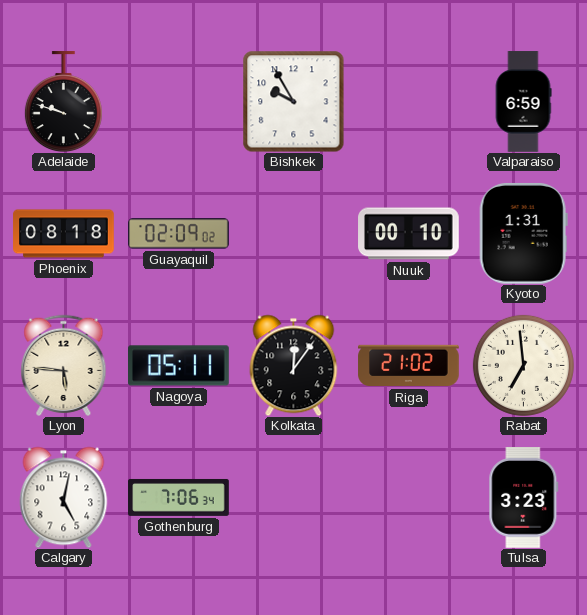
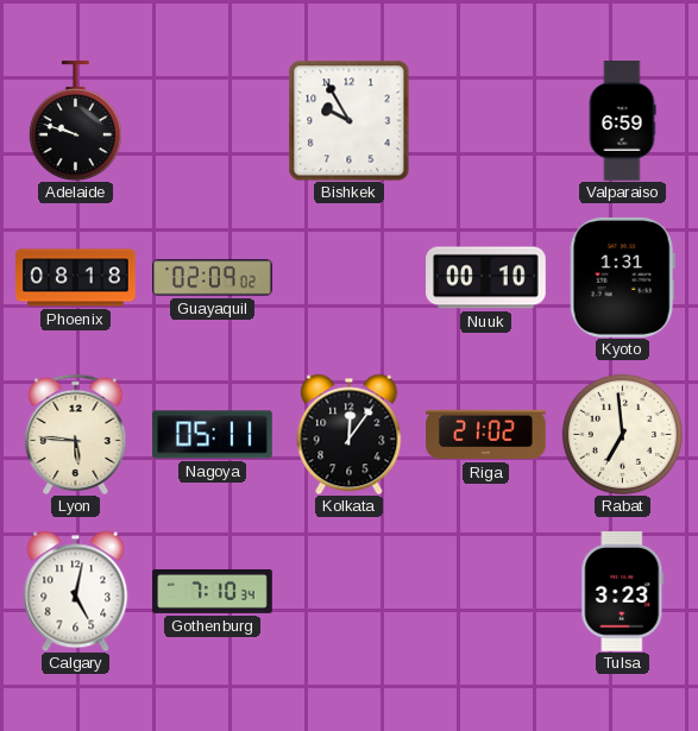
Gothenburg: 7:06 -> 7:10 (213, 591)
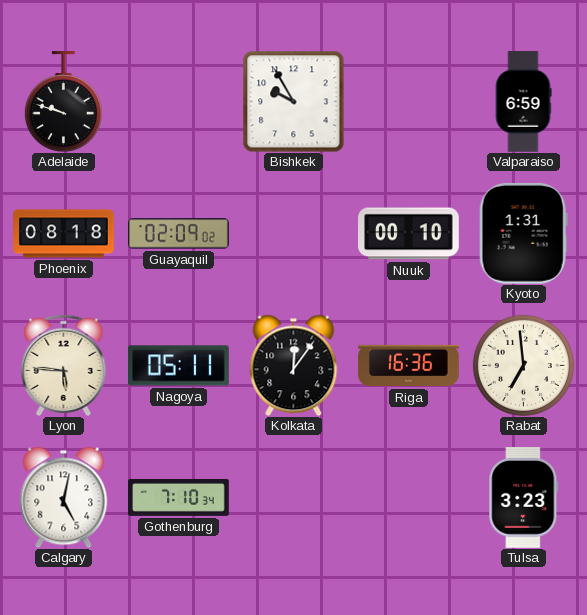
Riga: 21:02 -> 16:36 (409, 366)
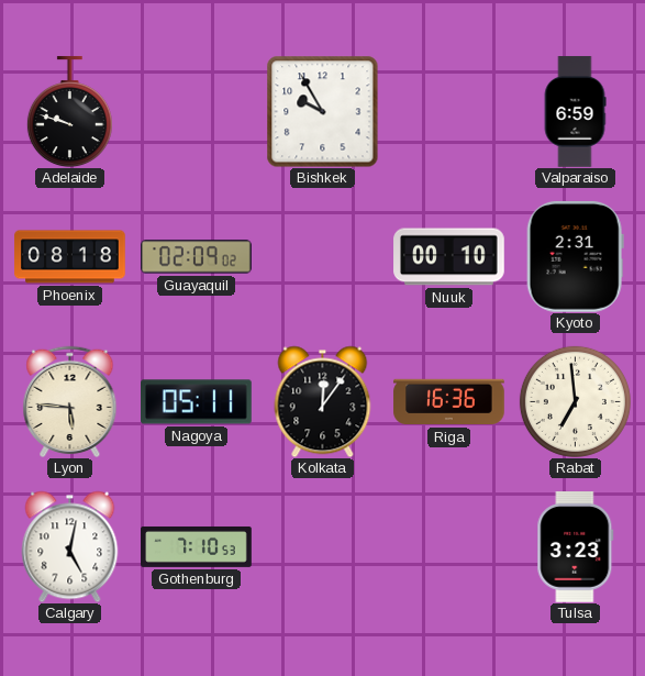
Kyoto: 1:31 -> 2:31 (575, 256)
Gothenburg: 7:10:34 -> 7:10:53 (197, 546)
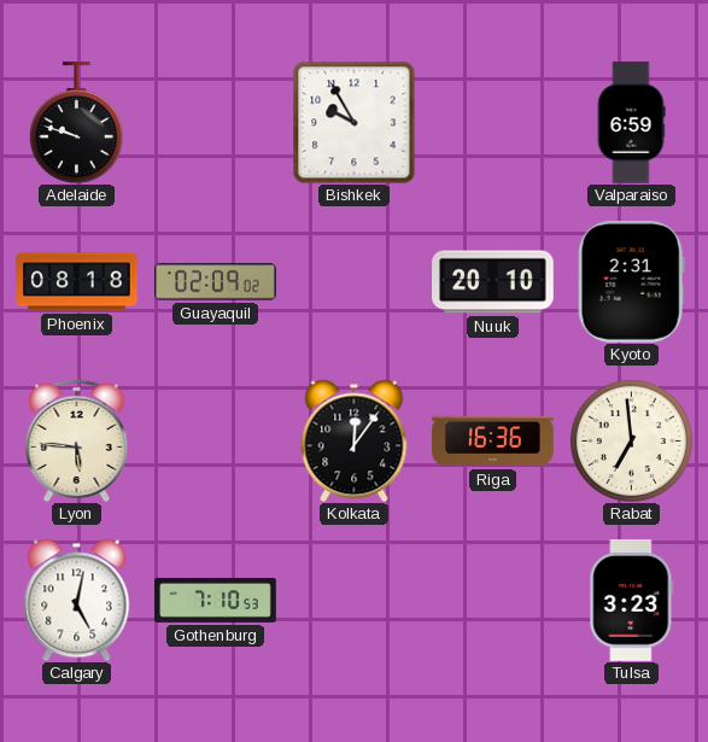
Nuuk: 00:10 -> 20:10 (493, 282)
Nagoya: 05:11 -> none (197, 402)
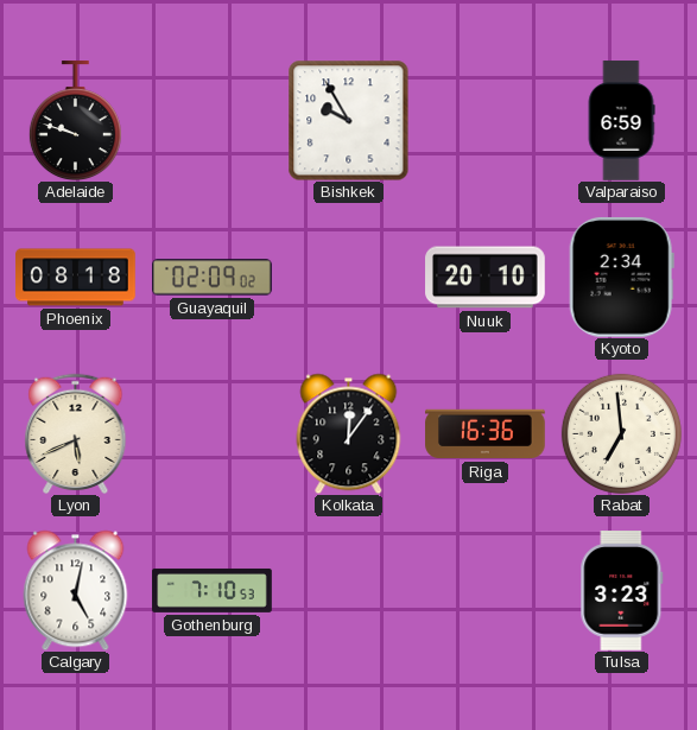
Kyoto: 2:31 -> 2:34 (621, 277)
Lyon: 5:46 -> 5:41 (76, 433)
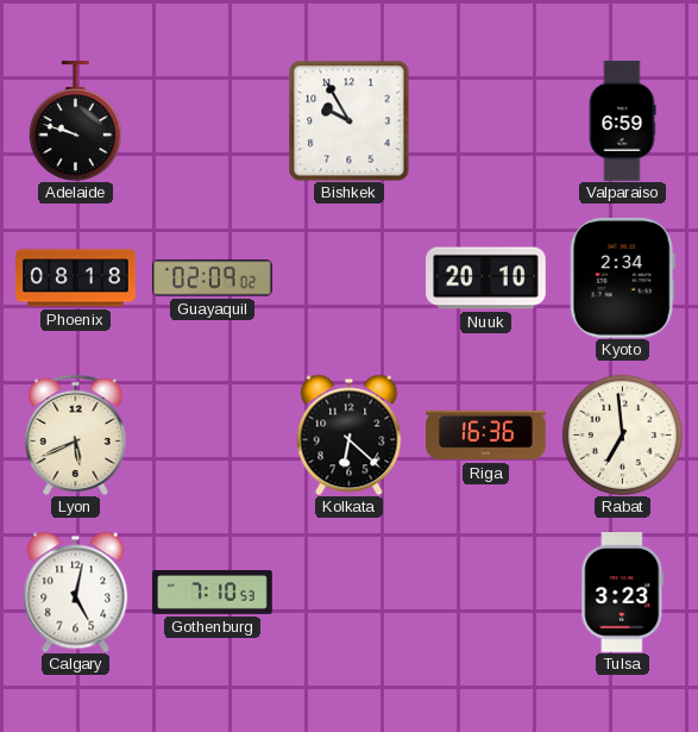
Kolkata: 12:06 -> 6:22 (350, 434)
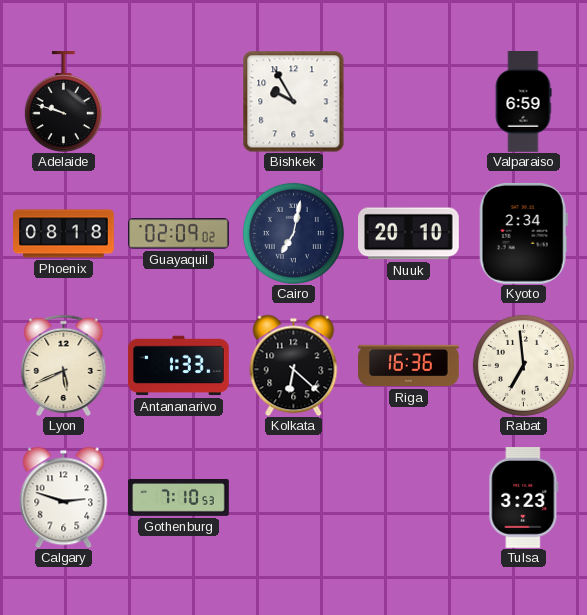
Cairo: none -> 7:02 (293, 233)
Antananarivo: none -> 1:33 (179, 366)
Calgary: 5:02 -> 2:48 (64, 497)
